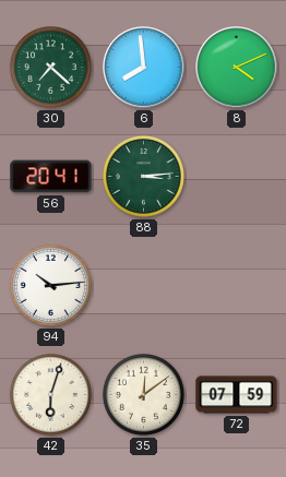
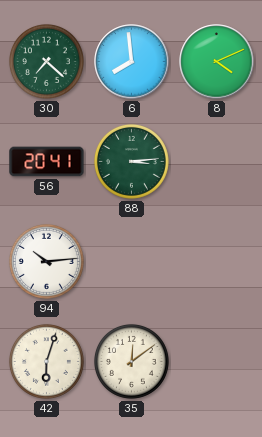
72: 07:59 -> none (237, 395)
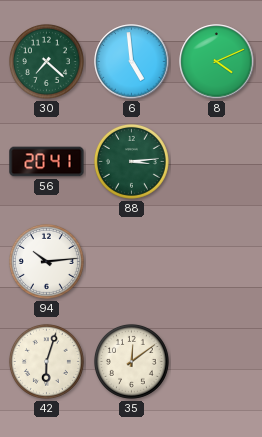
6: 7:59 -> 4:59 (132, 62)
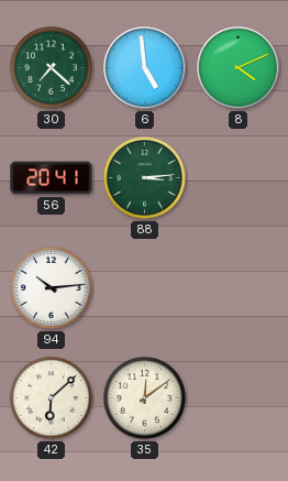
42: 6:03 -> 6:08 (51, 397)
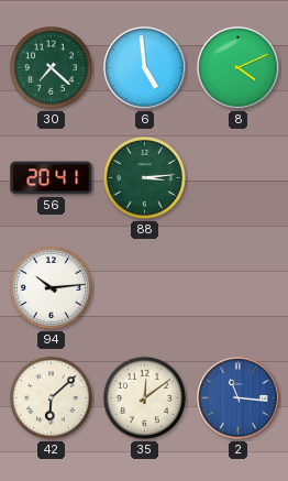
2: none -> 11:16 (239, 398)
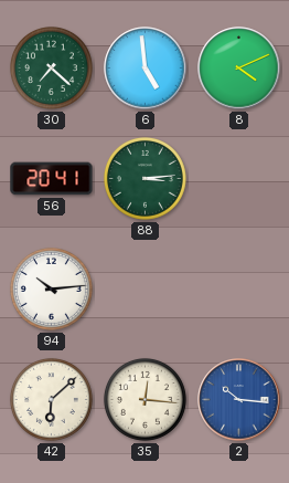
35: 12:09 -> 12:16 (144, 399)
2: 11:16 -> 10:16 (239, 400)
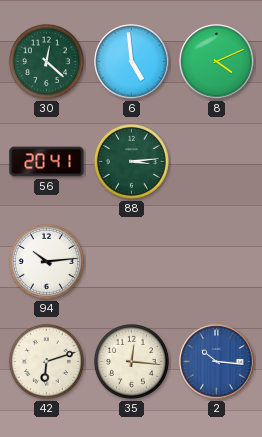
30: 7:22 -> 12:22 (46, 61)
42: 6:08 -> 6:12 (46, 361)
